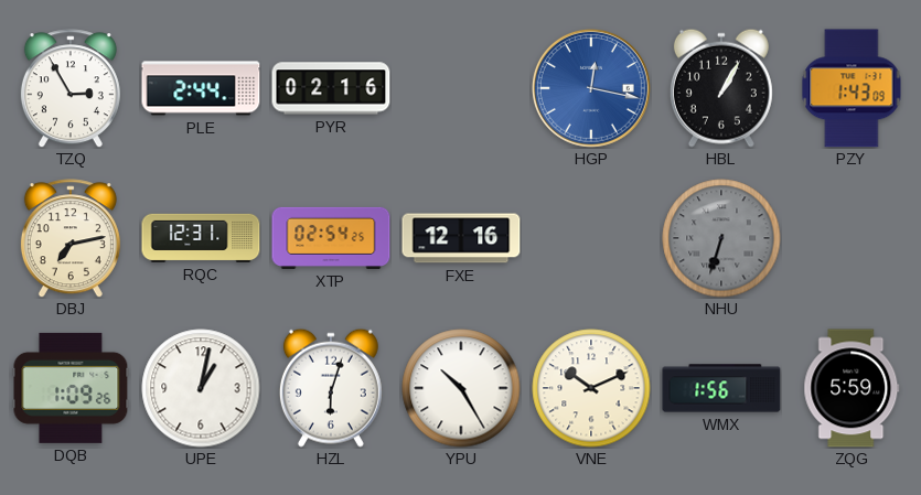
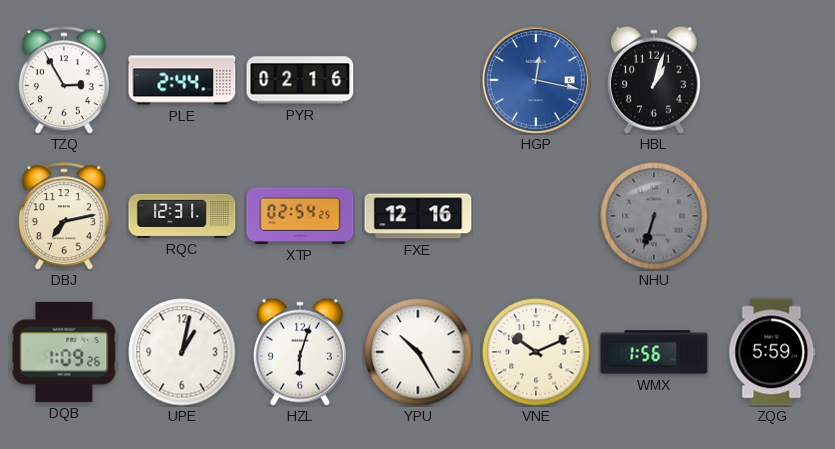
HBL: 1:05 -> 1:03 (654, 80)
PZY: 1:43 -> none (852, 88)
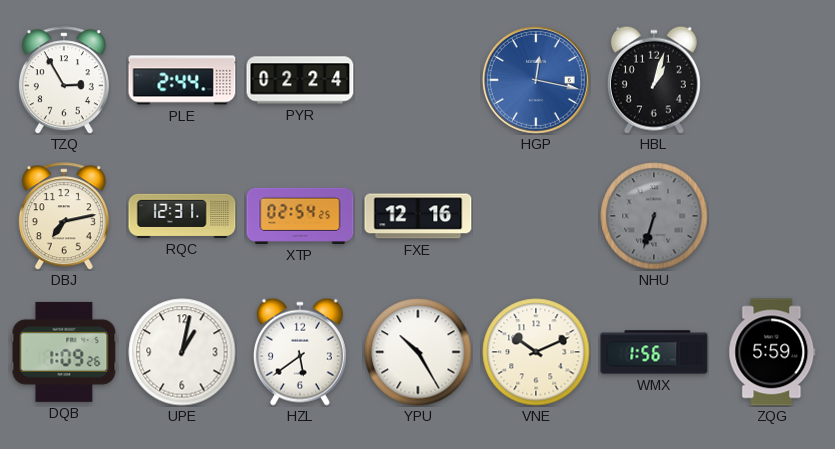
PYR: 02:16 -> 02:24 (300, 80)
HZL: 6:03 -> 5:39 (300, 352)
